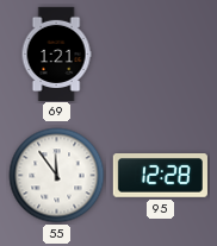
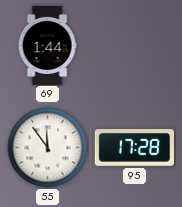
69: 1:21 -> 1:44 (47, 45)
95: 12:28 -> 17:28 (134, 148)
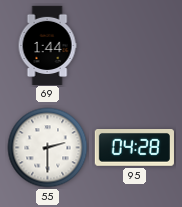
55: 11:54 -> 2:30 (48, 148)
95: 17:28 -> 04:28 (134, 148)
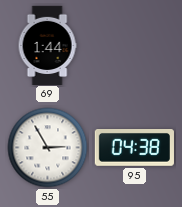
55: 2:30 -> 2:55 (48, 148)
95: 04:28 -> 04:38 (134, 148)
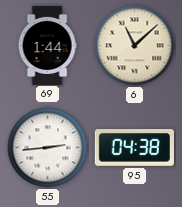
6: none -> 11:08 (135, 46)
55: 2:55 -> 2:44 (48, 148)
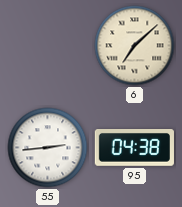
69: 1:44 -> none (47, 45)
6: 11:08 -> 7:08 (135, 46)
